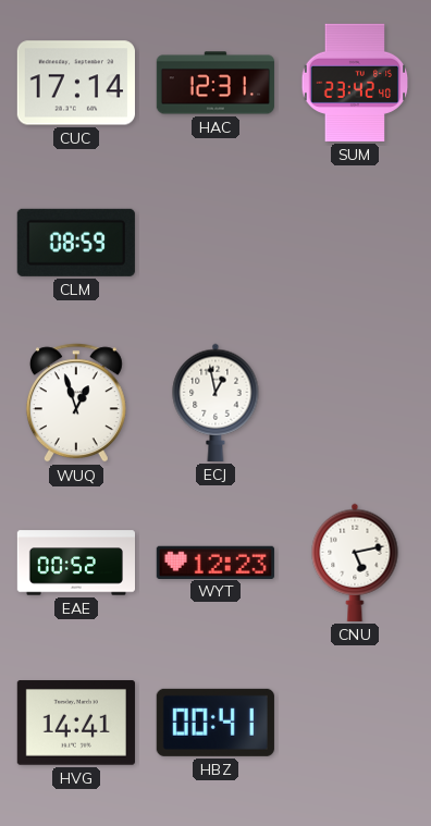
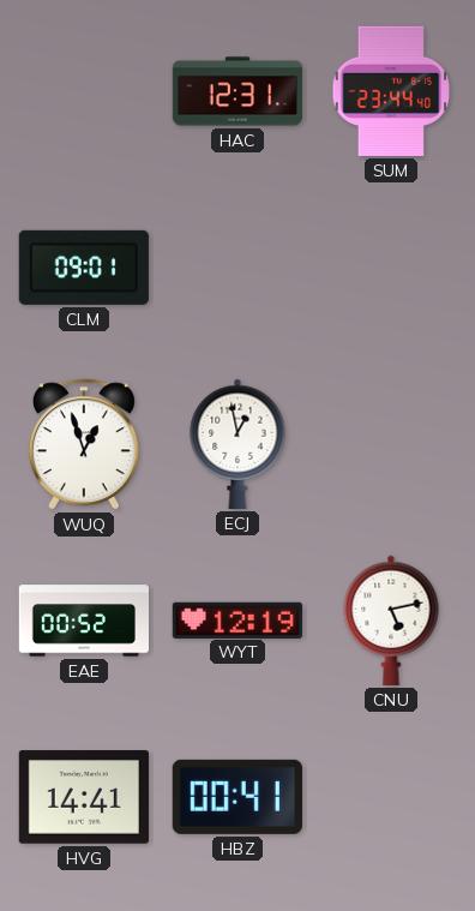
CUC: 17:14 -> none (76, 83)
SUM: 23:42 -> 23:44 (391, 91)
CLM: 08:59 -> 09:01 (84, 268)
WYT: 12:23 -> 12:19 (237, 619)
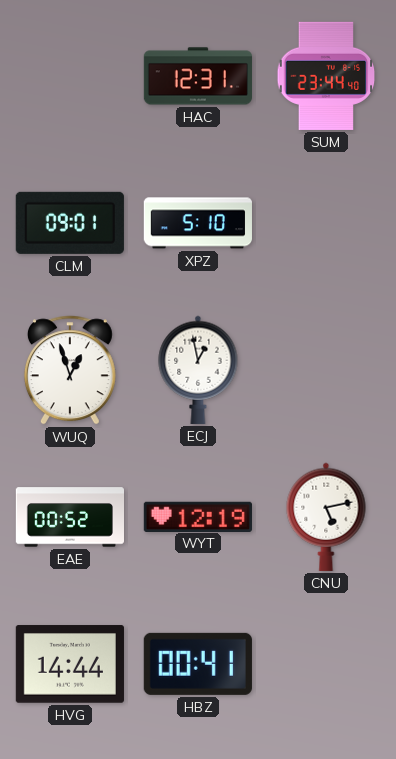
XPZ: none -> 5:10 (198, 223)
HVG: 14:41 -> 14:44 (70, 664)
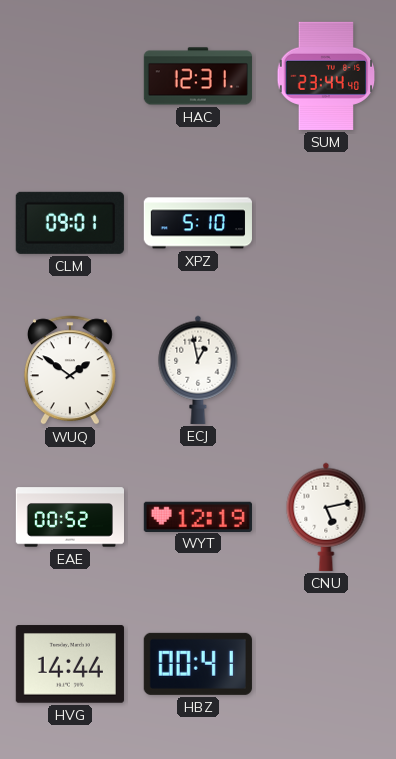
WUQ: 12:57 -> 1:51 (70, 370)
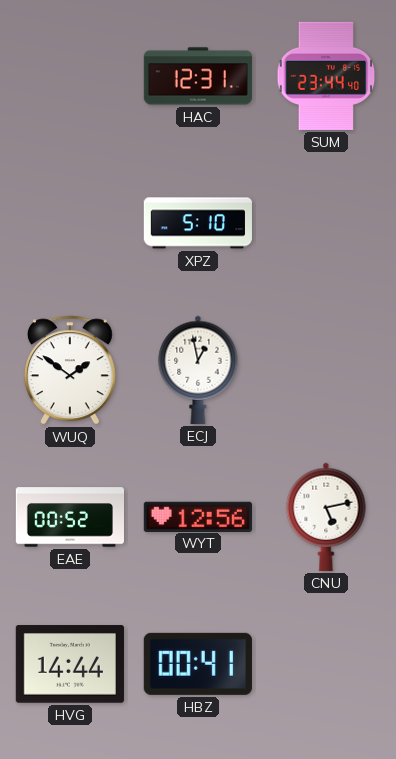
CLM: 09:01 -> none (70, 223)
WYT: 12:19 -> 12:56 (198, 516)
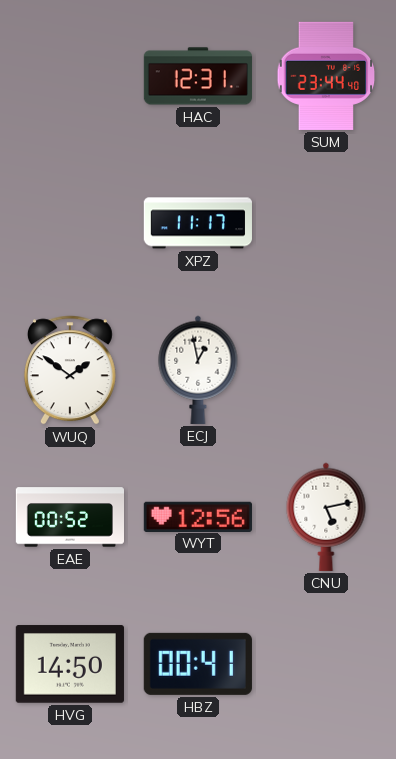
XPZ: 5:10 -> 11:17 (198, 223)
HVG: 14:44 -> 14:50 (70, 664)
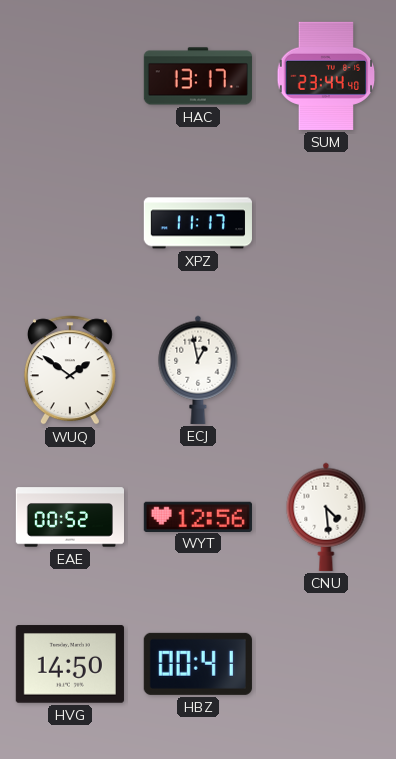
HAC: 12:31 -> 13:17 (198, 76)
CNU: 5:13 -> 4:29 (326, 517)
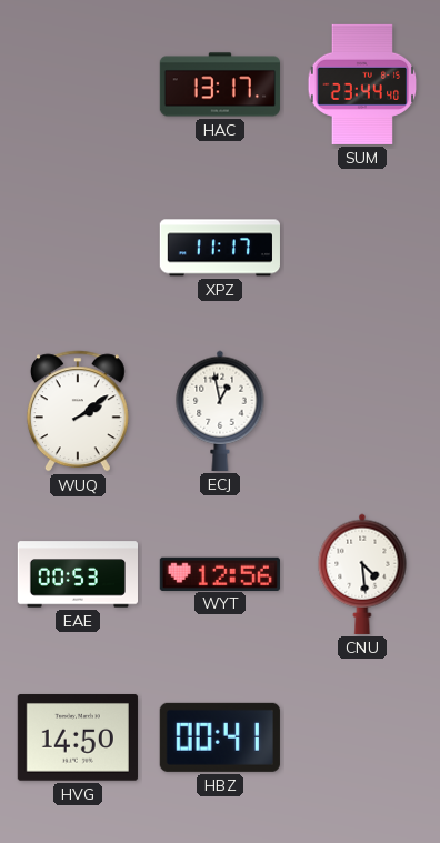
WUQ: 1:51 -> 2:09 (78, 411)
EAE: 00:52 -> 00:53 (77, 574)
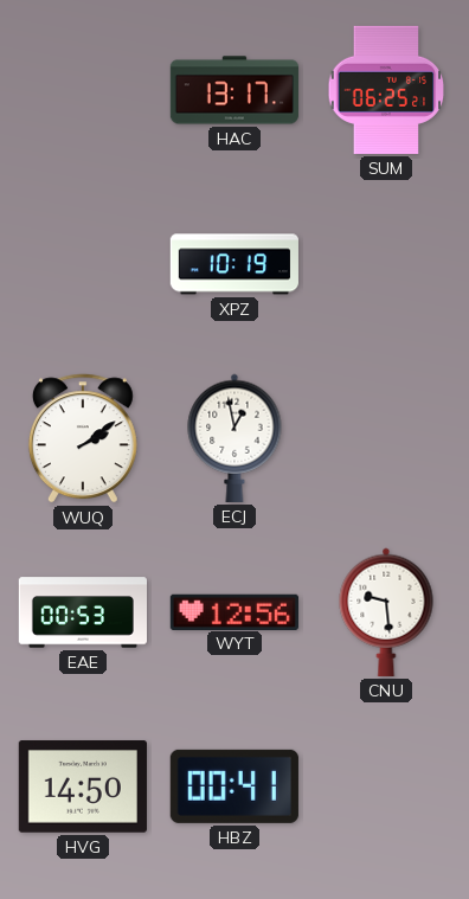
SUM: 23:44 -> 06:25 (386, 90)
XPZ: 11:17 -> 10:19 (234, 264)
CNU: 4:29 -> 9:29 (386, 612)
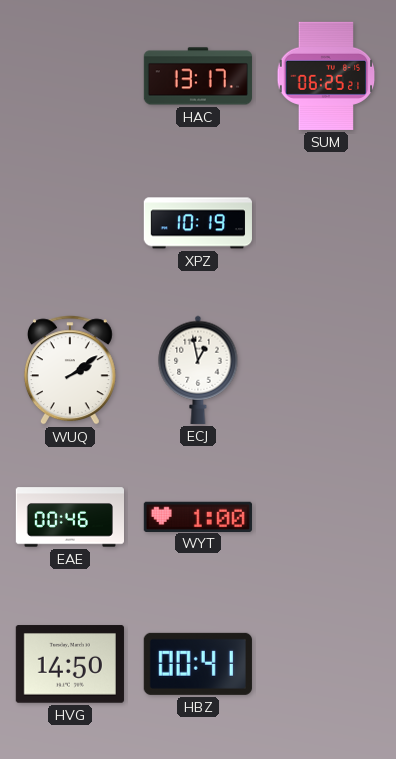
EAE: 00:53 -> 00:46 (69, 517)
WYT: 12:56 -> 1:00 (198, 516)
CNU: 9:29 -> none (386, 612)
